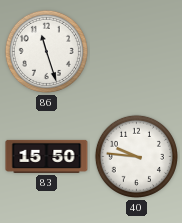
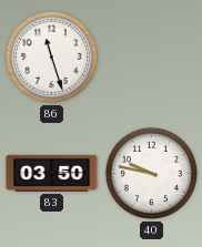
83: 15:50 -> 03:50 (52, 173)
40: 9:46 -> 9:47 (151, 173)
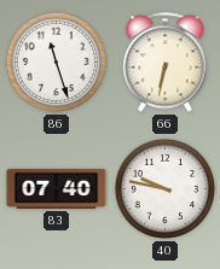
66: none -> 6:32 (166, 63)
83: 03:50 -> 07:40 (57, 188)
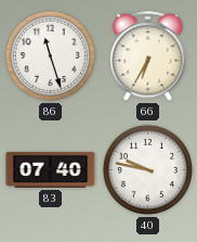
66: 6:32 -> 6:35 (148, 56)
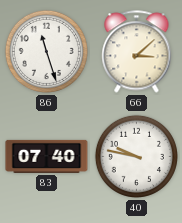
66: 6:35 -> 3:08 (137, 52)
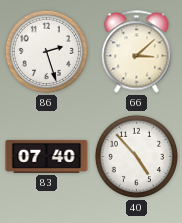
86: 11:27 -> 2:27 (46, 51)
40: 9:47 -> 4:53 (136, 156)
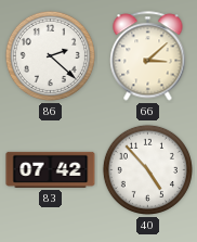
86: 2:27 -> 2:22 (50, 55)
83: 07:40 -> 07:42 (51, 169)
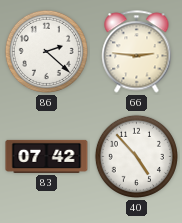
66: 3:08 -> 2:46 (137, 52)
